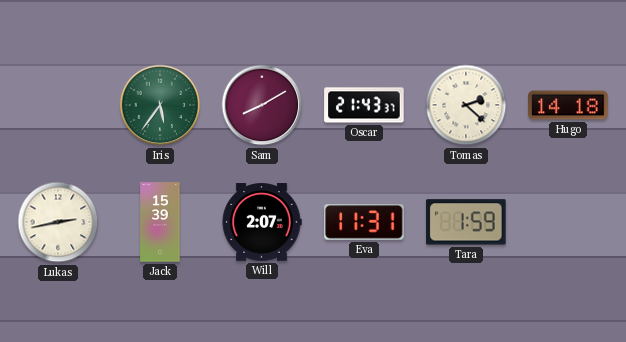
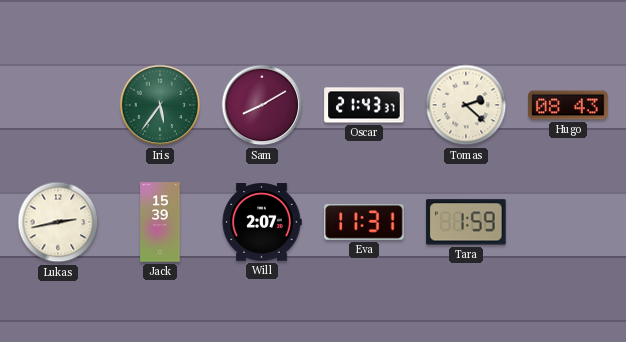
Hugo: 14:18 -> 08:43 (568, 105)
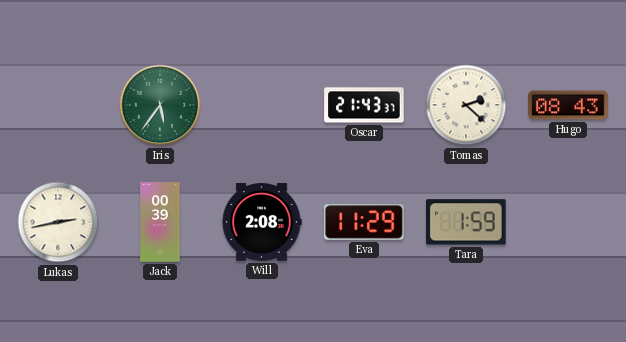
Sam: 8:10 -> none (262, 105)
Jack: 15:39 -> 00:39 (160, 222)
Will: 2:07 -> 2:08 (262, 222)
Eva: 11:31 -> 11:29 (364, 222)
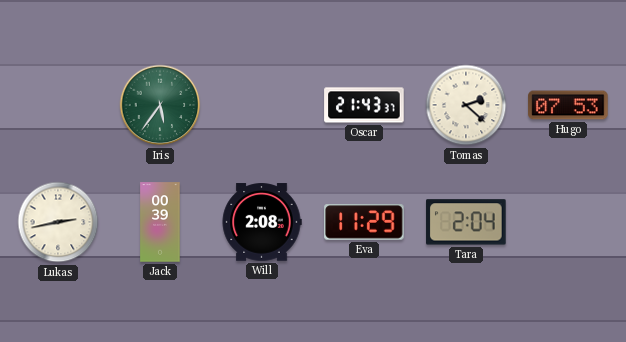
Hugo: 08:43 -> 07:53 (568, 105)
Tara: 1:59 -> 2:04 (466, 222)
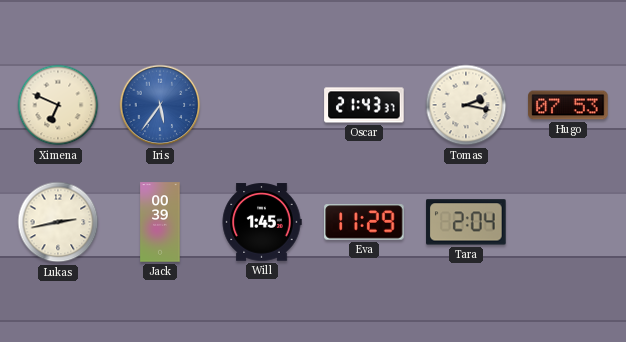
Ximena: none -> 6:49 (58, 105)
Iris dial: green -> blue (160, 105)
Tomas: 2:22 -> 2:17 (466, 105)
Will: 2:08 -> 1:45 (262, 222)
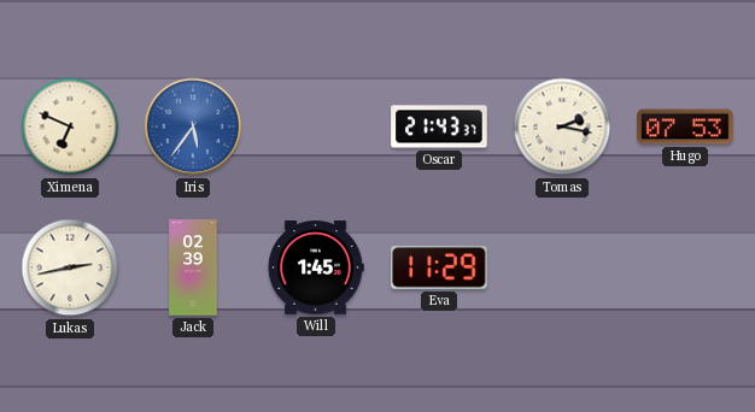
Jack: 00:39 -> 02:39 (193, 267)
Tara: 2:04 -> none (466, 222)
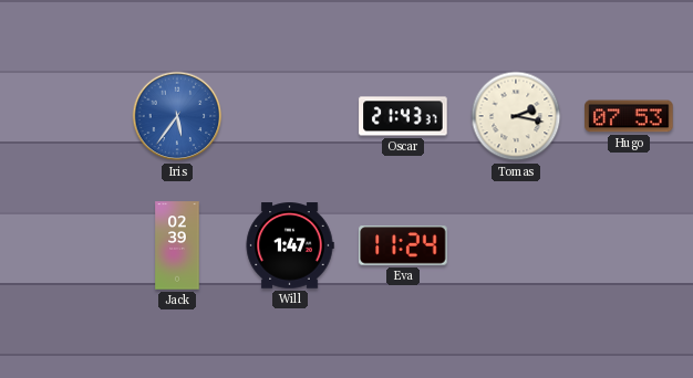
Ximena: 6:49 -> none (70, 126)
Lukas: 2:43 -> none (70, 267)
Will: 1:45 -> 1:47 (290, 245)
Eva: 11:29 -> 11:24 (403, 245)
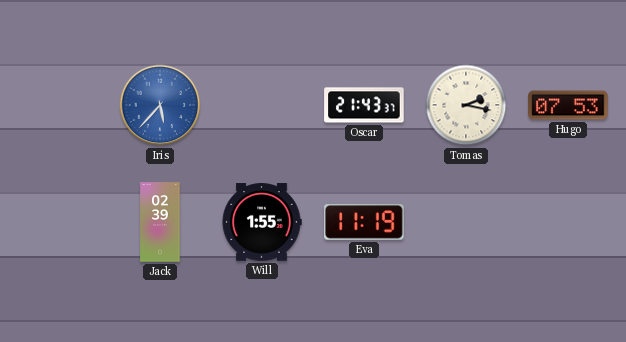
Iris: 5:36 -> 5:37 (160, 105)
Will: 1:47 -> 1:55 (262, 222)
Eva: 11:24 -> 11:19 (364, 222)
